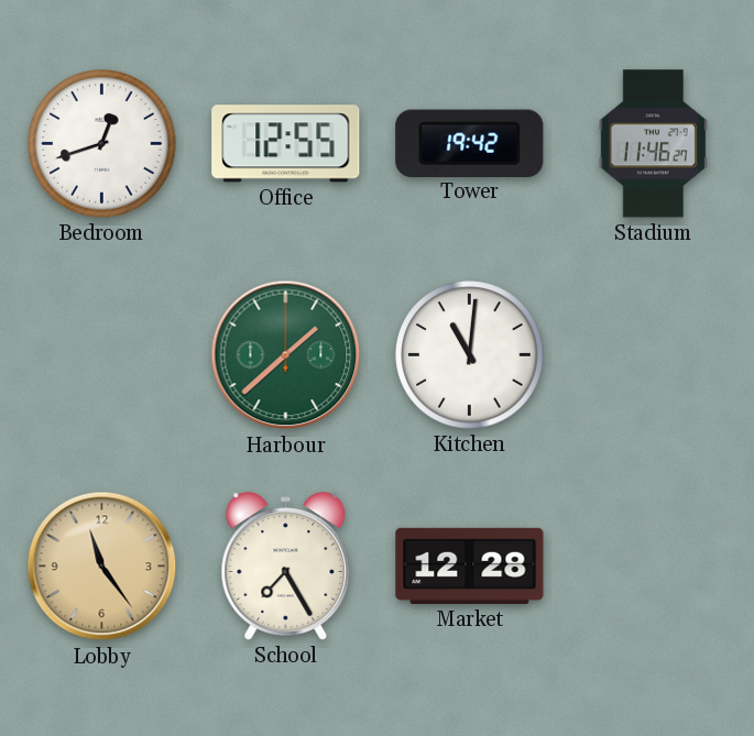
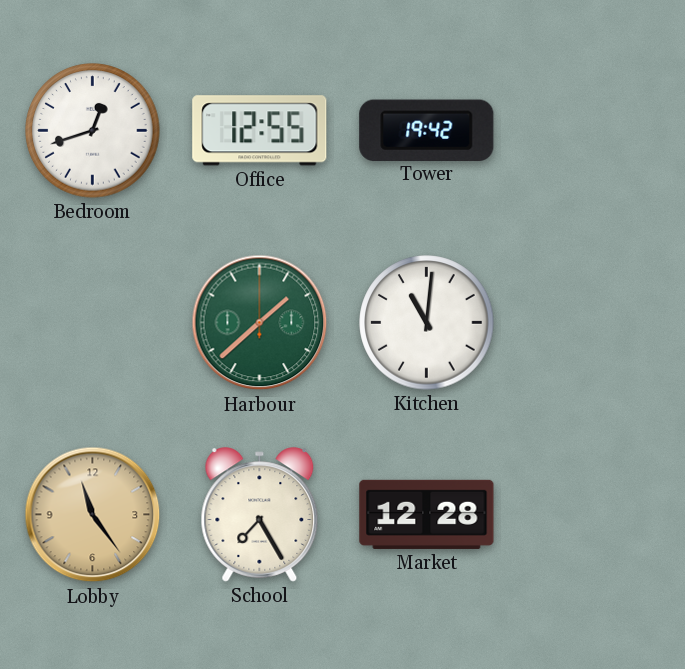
Stadium: 11:46 -> none (653, 144)
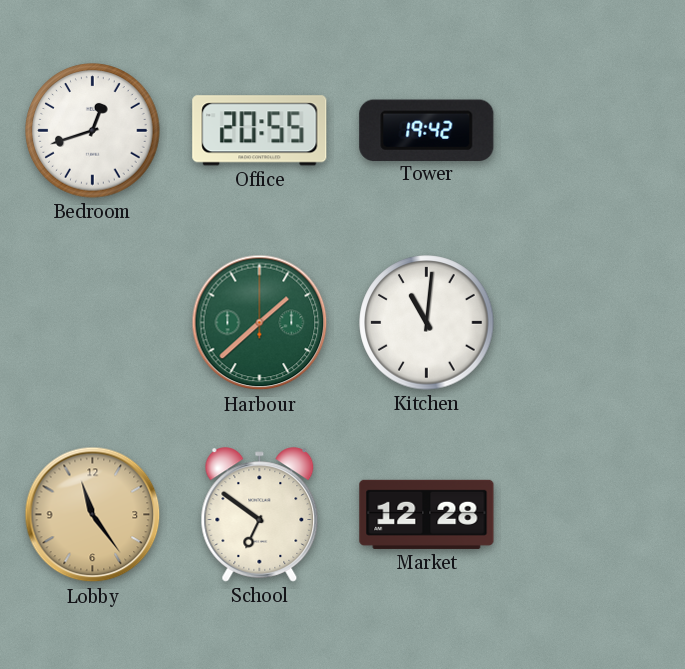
Office: 12:55 -> 20:55 (260, 131)
School: 7:25 -> 6:51 (260, 515)
